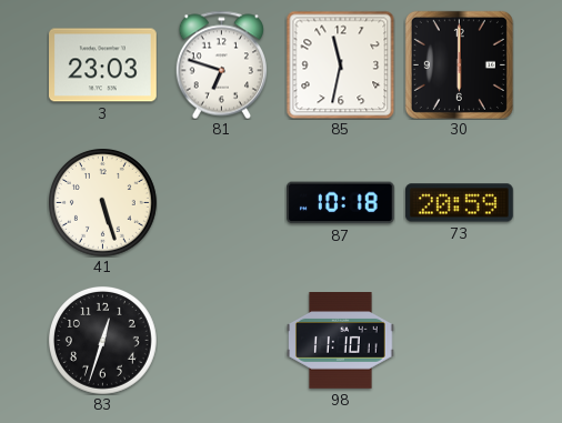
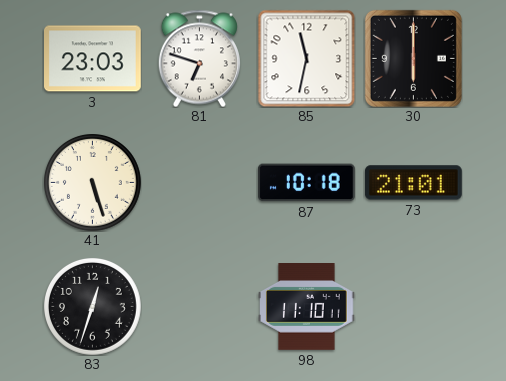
73: 20:59 -> 21:01 (413, 183)
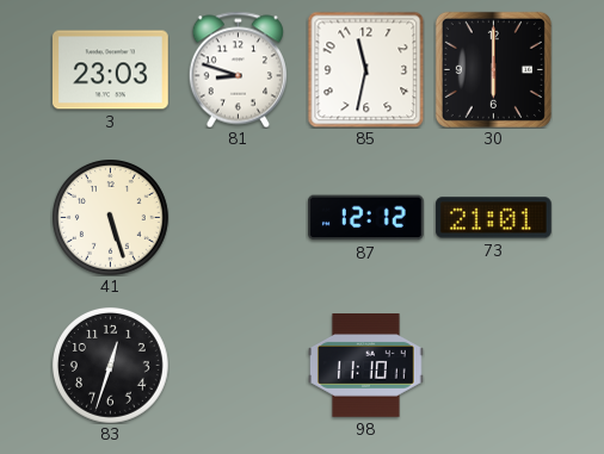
81: 6:48 -> 8:48 (238, 69)
87: 10:18 -> 12:12 (365, 218)
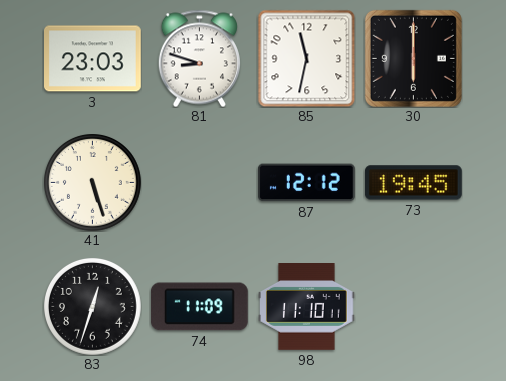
73: 21:01 -> 19:45 (413, 183)
74: none -> 11:09 (199, 307)
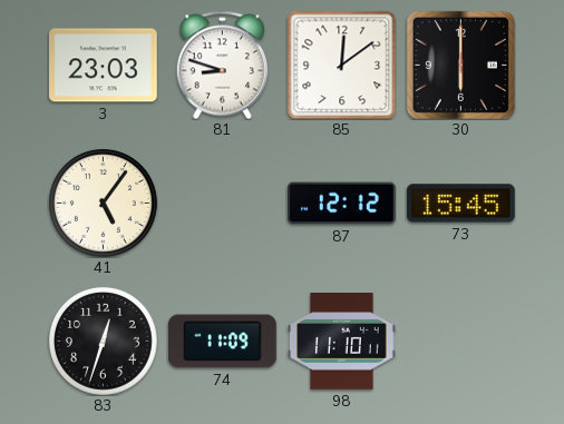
85: 11:32 -> 12:09 (341, 65)
41: 5:27 -> 5:06 (104, 204)
73: 19:45 -> 15:45 (460, 204)
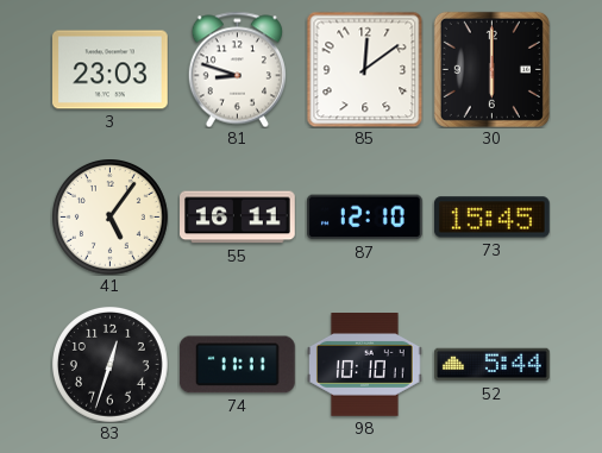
55: none -> 16:11 (238, 218)
87: 12:12 -> 12:10 (364, 218)
74: 11:09 -> 11:11 (237, 365)
98: 11:10 -> 10:10 (365, 365)
52: none -> 5:44 (493, 365)
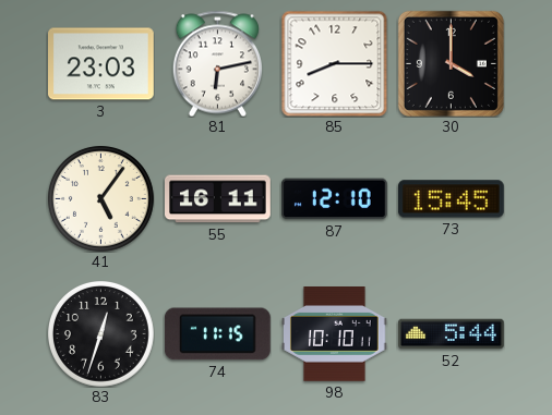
81: 8:48 -> 6:13 (217, 63)
85: 12:09 -> 8:15 (334, 63)
30: 6:00 -> 4:00 (451, 63)
74: 11:11 -> 11:15 (217, 334)
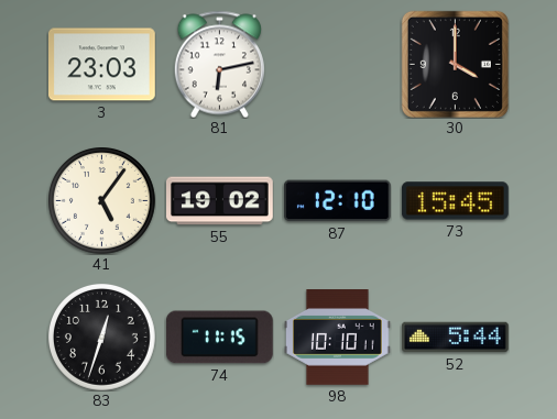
85: 8:15 -> none (334, 63)
55: 16:11 -> 19:02 (220, 201)
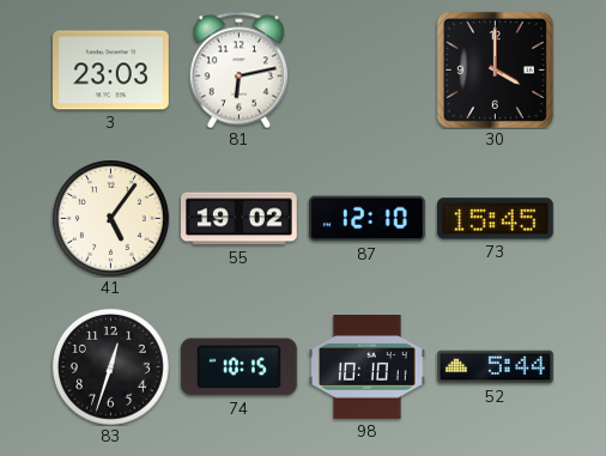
74: 11:15 -> 10:15 (238, 367)
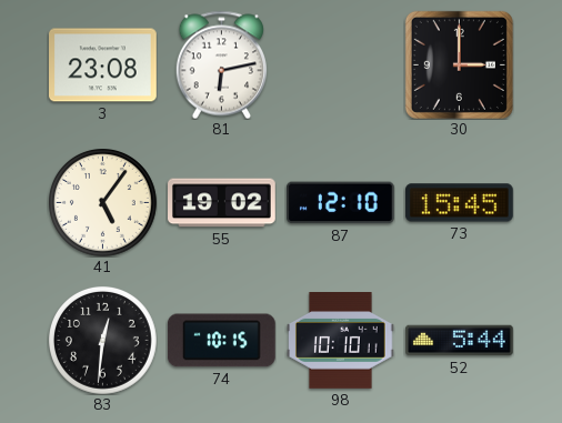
3: 23:03 -> 23:08 (103, 66)
30: 4:00 -> 3:00 (459, 64)
83: 12:33 -> 12:31 (103, 341)
